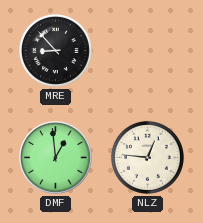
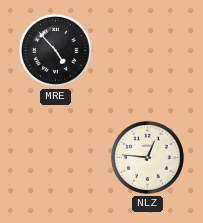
MRE: 8:53 -> 4:53 (55, 50)
DMF: 12:59 -> none (56, 158)
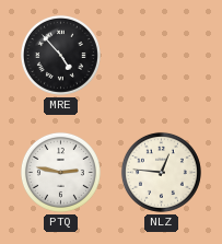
PTQ: none -> 2:47 (60, 172)
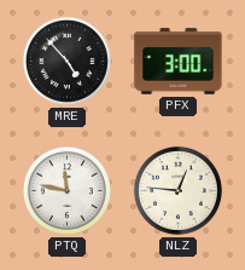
PFX: none -> 3:00 (179, 62)
PTQ: 2:47 -> 11:47 (66, 190)
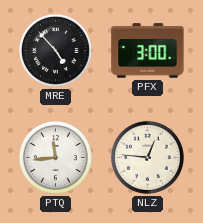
PTQ: 11:47 -> 11:44 (55, 157)
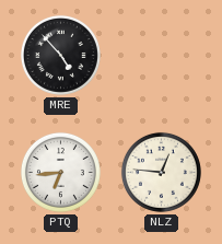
PFX: 3:00 -> none (148, 51)
PTQ: 11:44 -> 6:44 (60, 172)
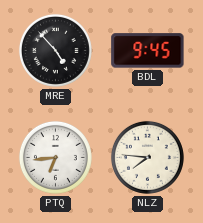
BDL: none -> 9:45 (148, 51)
NLZ: 12:46 -> 7:46 (147, 157)
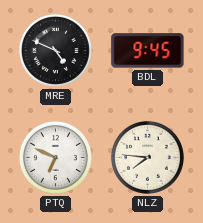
MRE: 4:53 -> 4:49 (55, 50)
PTQ: 6:44 -> 6:49 (55, 157)
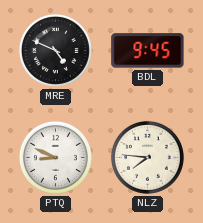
PTQ: 6:49 -> 8:49 (55, 157)
